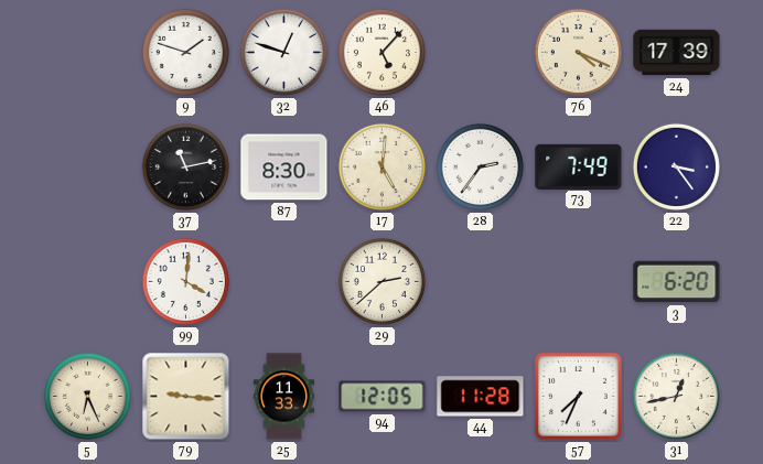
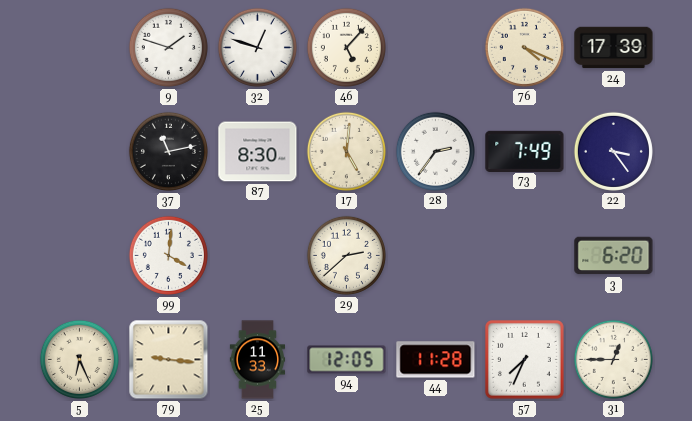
31: 12:43 -> 12:45 (613, 359)
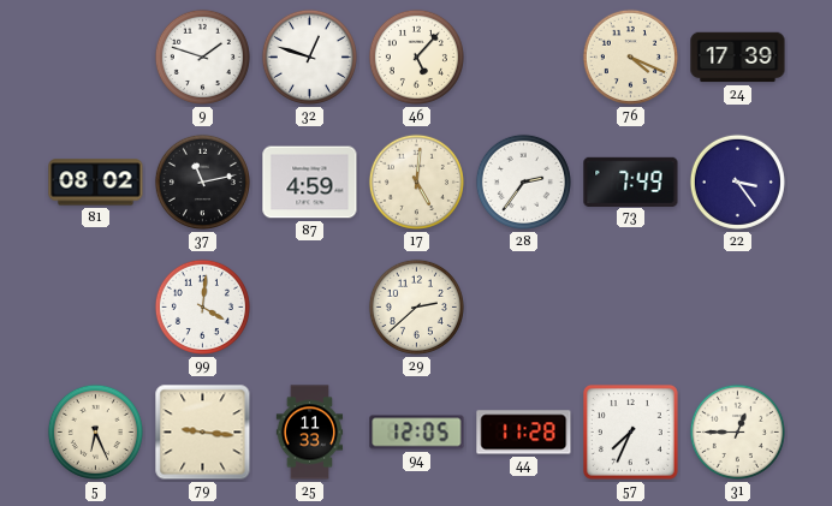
81: none -> 08:02 (96, 183)
87: 8:30 -> 4:59 (310, 183)
3: 6:20 -> none (614, 256)
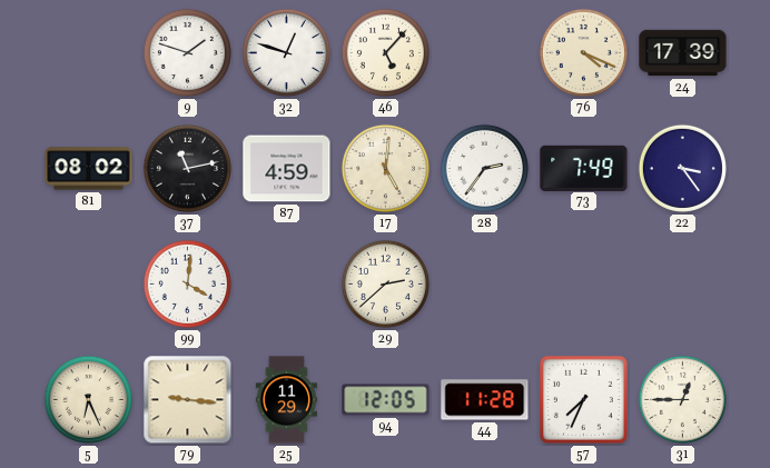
25: 11:33 -> 11:29 (287, 400)
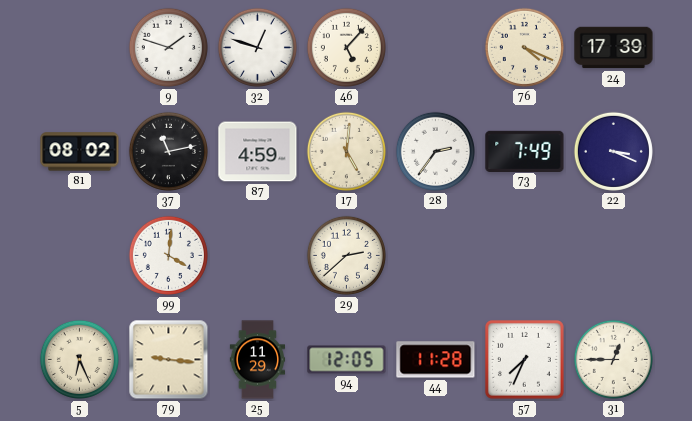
22: 3:24 -> 3:19 (613, 151)
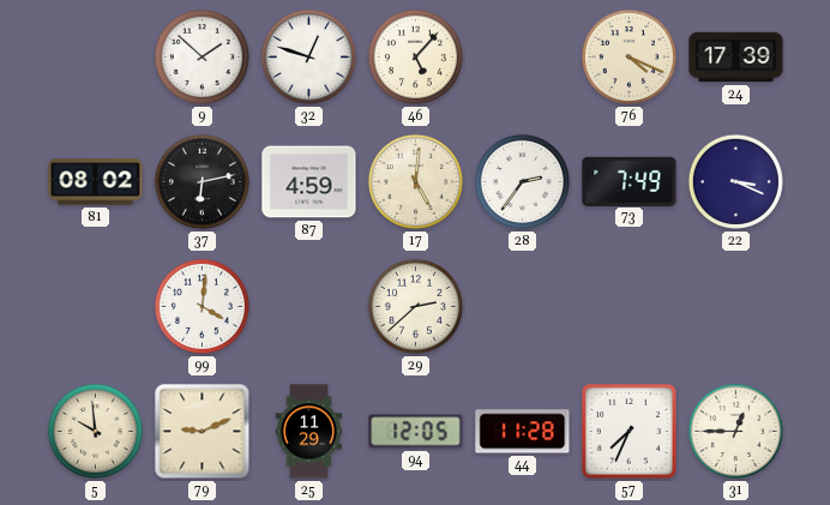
9: 1:48 -> 1:52 (202, 56)
37: 11:13 -> 6:13 (202, 181)
5: 6:26 -> 9:59 (95, 431)
79: 9:16 -> 9:11 (203, 432)
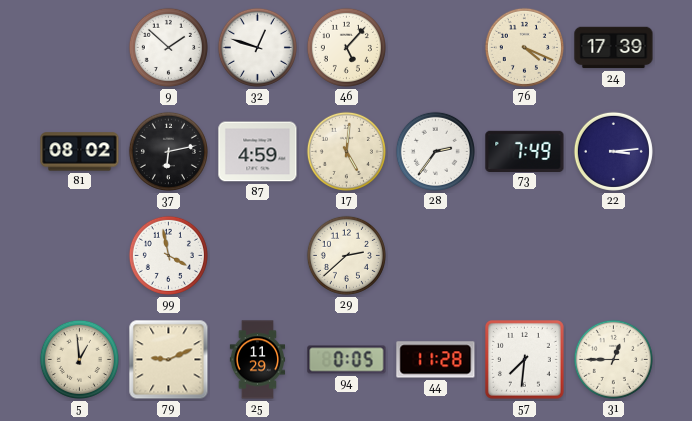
22: 3:19 -> 3:14 (613, 151)
99: 4:01 -> 3:58 (168, 255)
5: 9:59 -> 12:59 (79, 359)
94: 12:05 -> 0:05 (347, 360)
57: 7:34 -> 7:31 (524, 359)
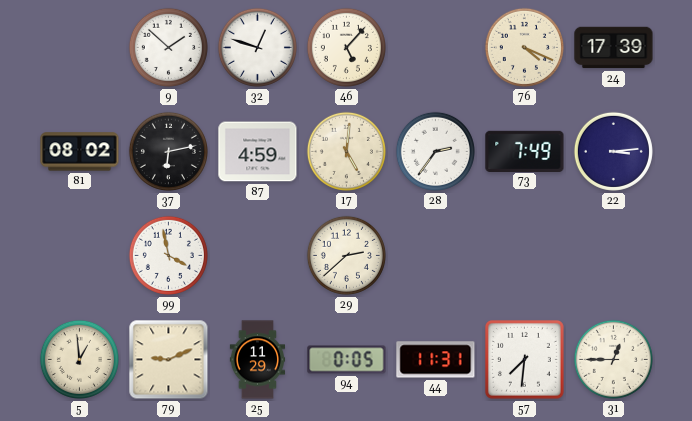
44: 11:28 -> 11:31 (436, 360)
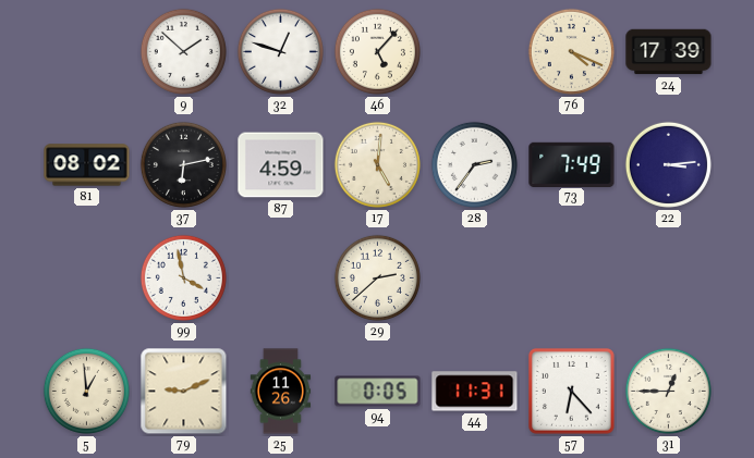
25: 11:29 -> 11:26 (281, 392)
57: 7:31 -> 6:23 (571, 391)
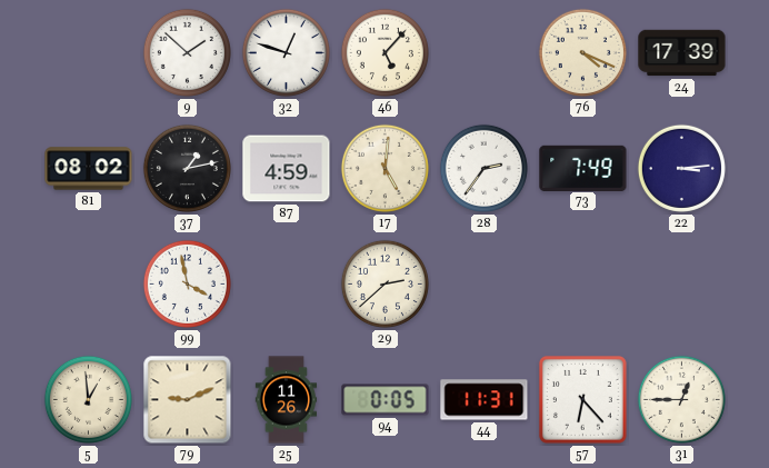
37: 6:13 -> 1:13 (187, 168)
